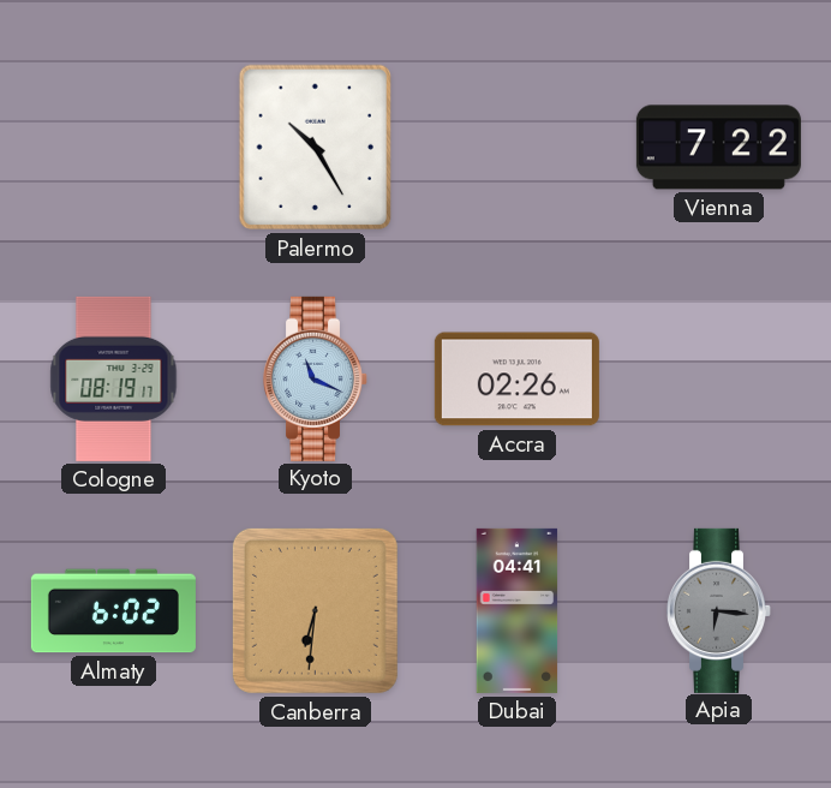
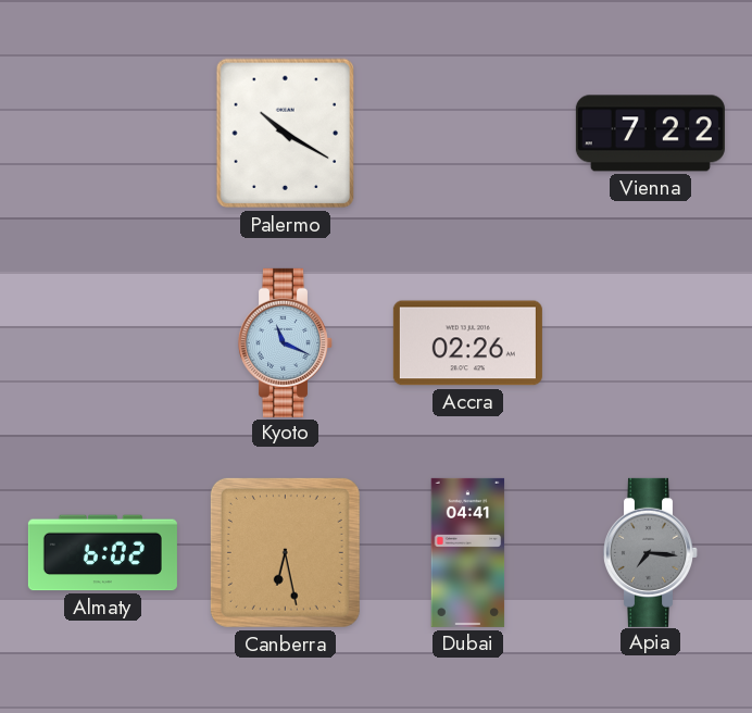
Palermo: 10:25 -> 10:20 (285, 134)
Cologne: 08:19 -> none (114, 378)
Canberra: 6:31 -> 6:28 (285, 552)
Apia: 6:16 -> 7:16 (650, 552)
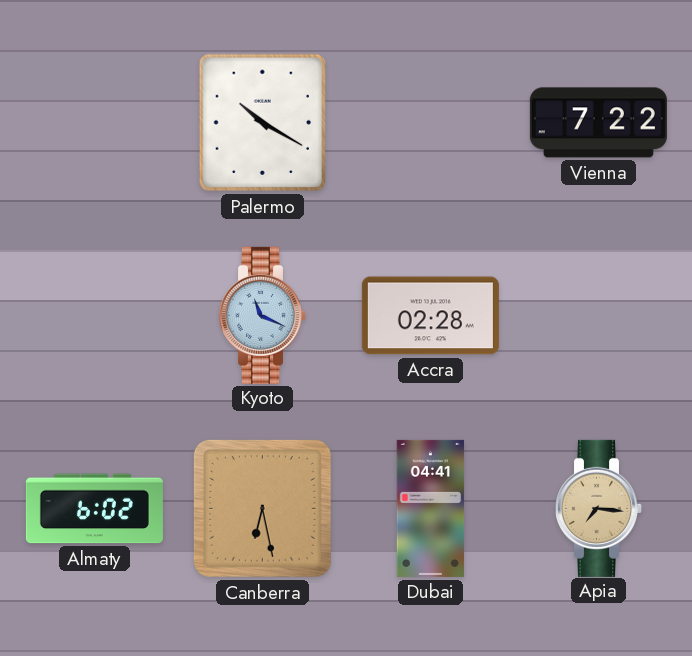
Accra: 02:26 -> 02:28 (430, 316)
Apia dial: grey -> champagne (598, 508)
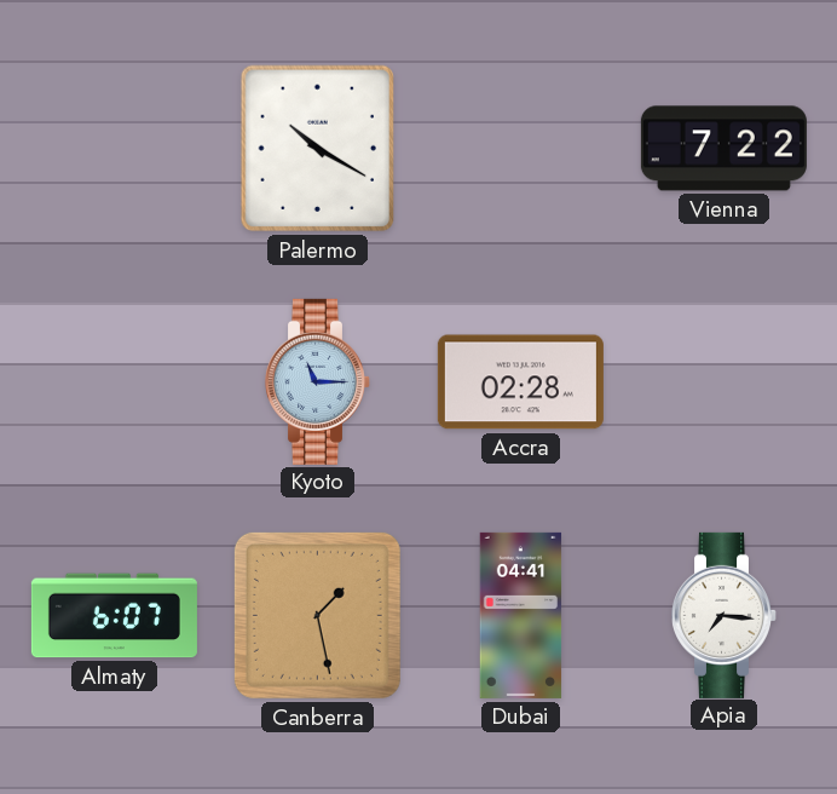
Kyoto: 11:19 -> 11:15 (317, 381)
Almaty: 6:02 -> 6:07 (114, 616)
Canberra: 6:28 -> 1:28 (317, 615)
Apia dial: champagne -> white (723, 615)
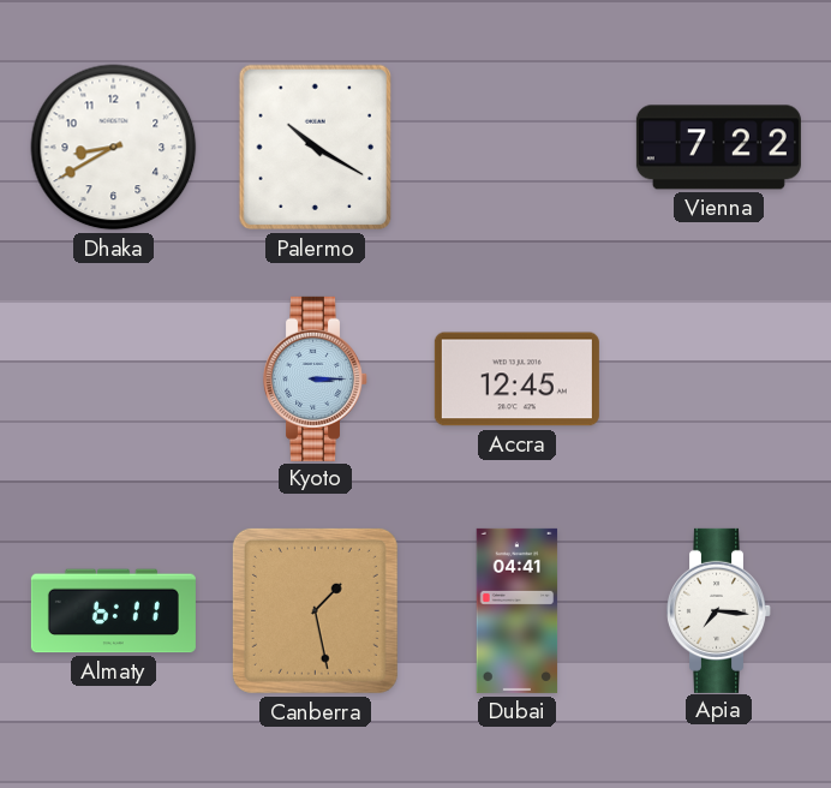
Dhaka: none -> 8:40 (114, 148)
Kyoto: 11:15 -> 3:15 (315, 378)
Accra: 02:28 -> 12:45 (516, 380)
Almaty: 6:07 -> 6:11 (113, 611)
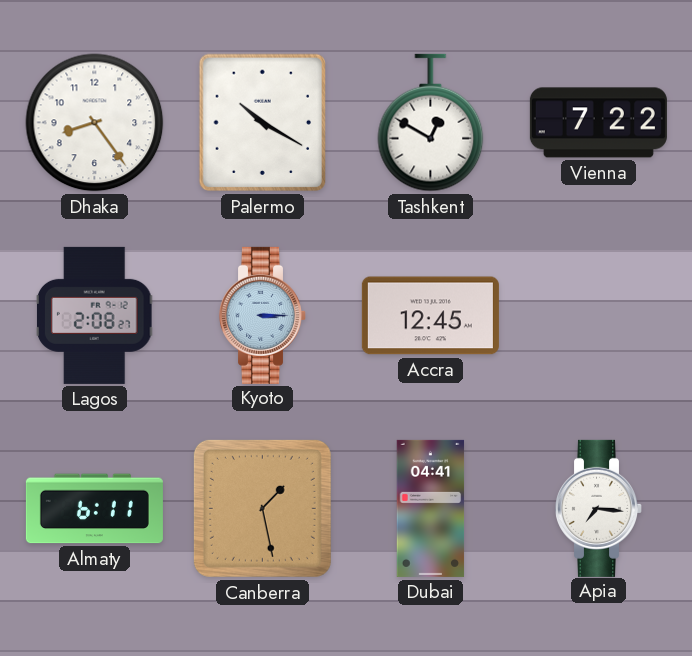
Dhaka: 8:40 -> 8:24 (95, 123)
Tashkent: none -> 12:50 (431, 123)
Lagos: none -> 2:08 (95, 315)
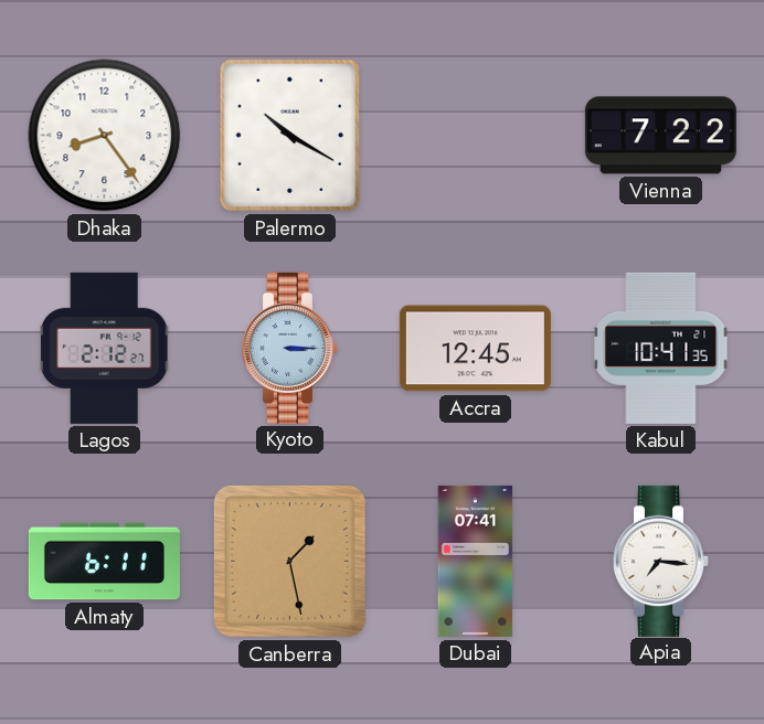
Tashkent: 12:50 -> none (431, 123)
Lagos: 2:08 -> 2:12 (105, 348)
Kabul: none -> 10:41 (661, 348)
Dubai: 04:41 -> 07:41 (476, 561)
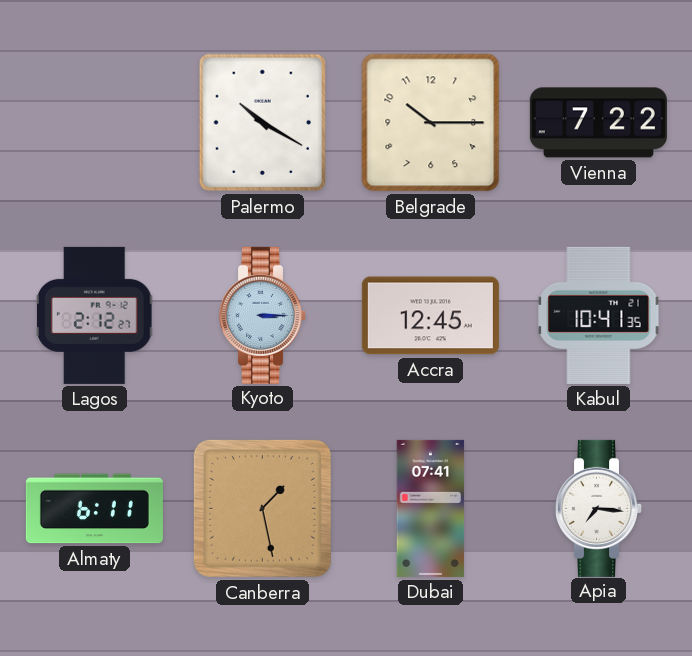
Dhaka: 8:24 -> none (105, 136)
Belgrade: none -> 10:15 (431, 123)
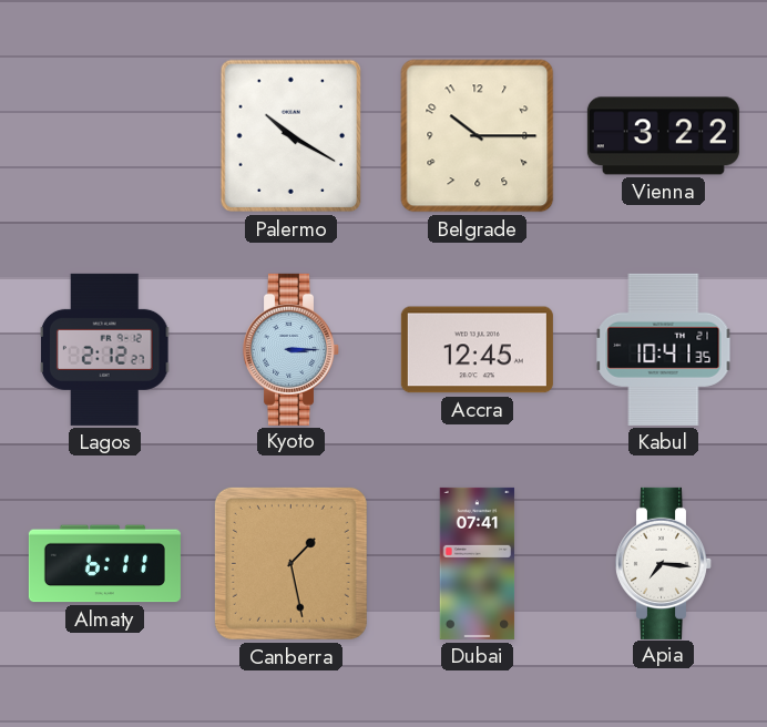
Vienna: 7:22 -> 3:22 (663, 136)
